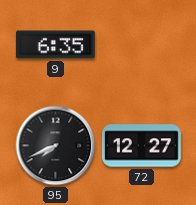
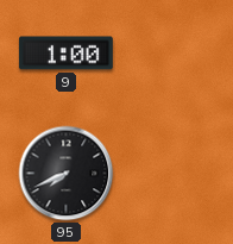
9: 6:35 -> 1:00 (65, 54)
72: 12:27 -> none (141, 146)
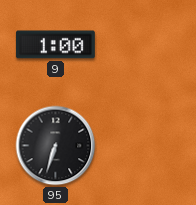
95: 7:41 -> 6:33 (56, 146)
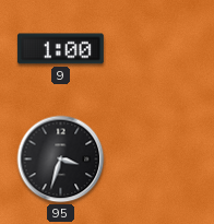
95: 6:33 -> 3:33 (61, 160)
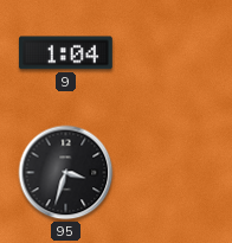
9: 1:00 -> 1:04 (65, 53)
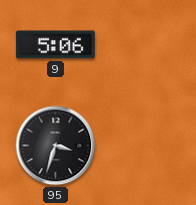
9: 1:04 -> 5:06 (55, 45)
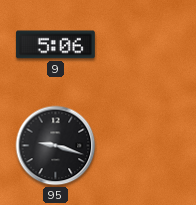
95: 3:33 -> 9:18 (56, 146)
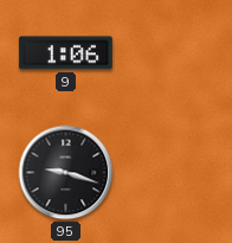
9: 5:06 -> 1:06 (65, 53)
